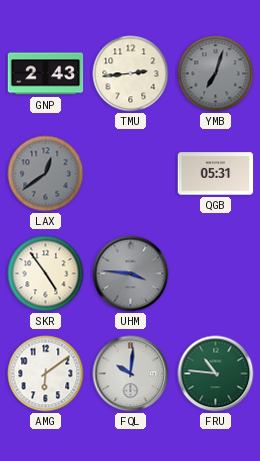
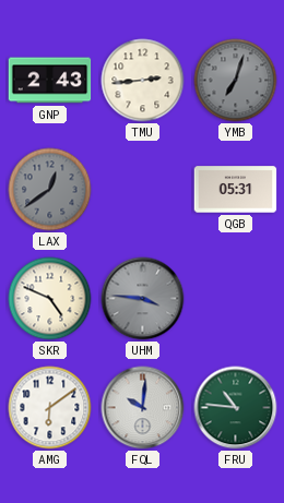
SKR: 4:54 -> 4:49 (50, 299)
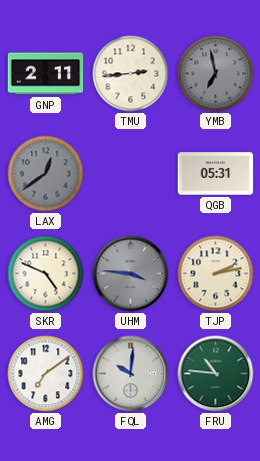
GNP: 2:43 -> 2:11 (46, 74)
YMB: 7:03 -> 6:58 (216, 74)
TJP: none -> 2:13 (216, 274)
AMG: 6:09 -> 7:09 (46, 374)
